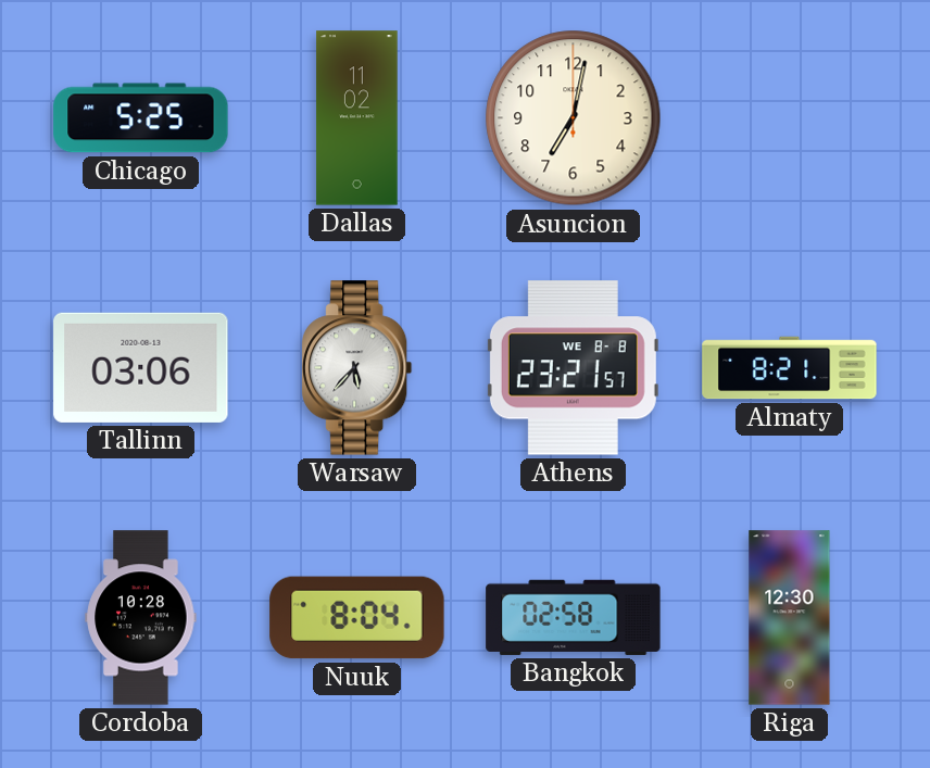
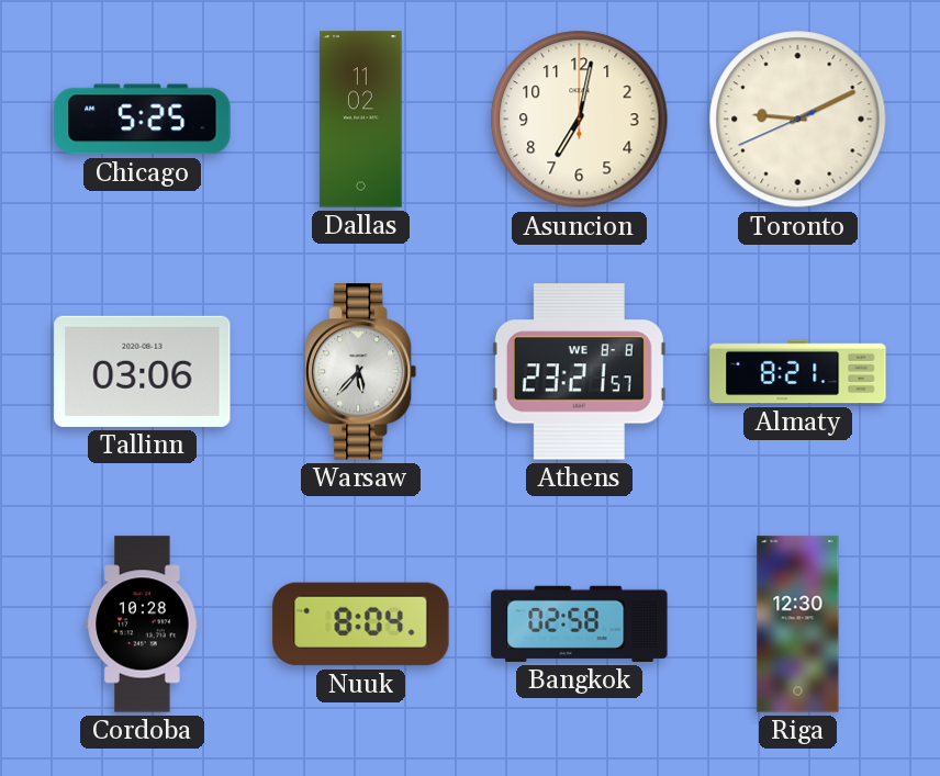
Toronto: none -> 9:10 (798, 120)
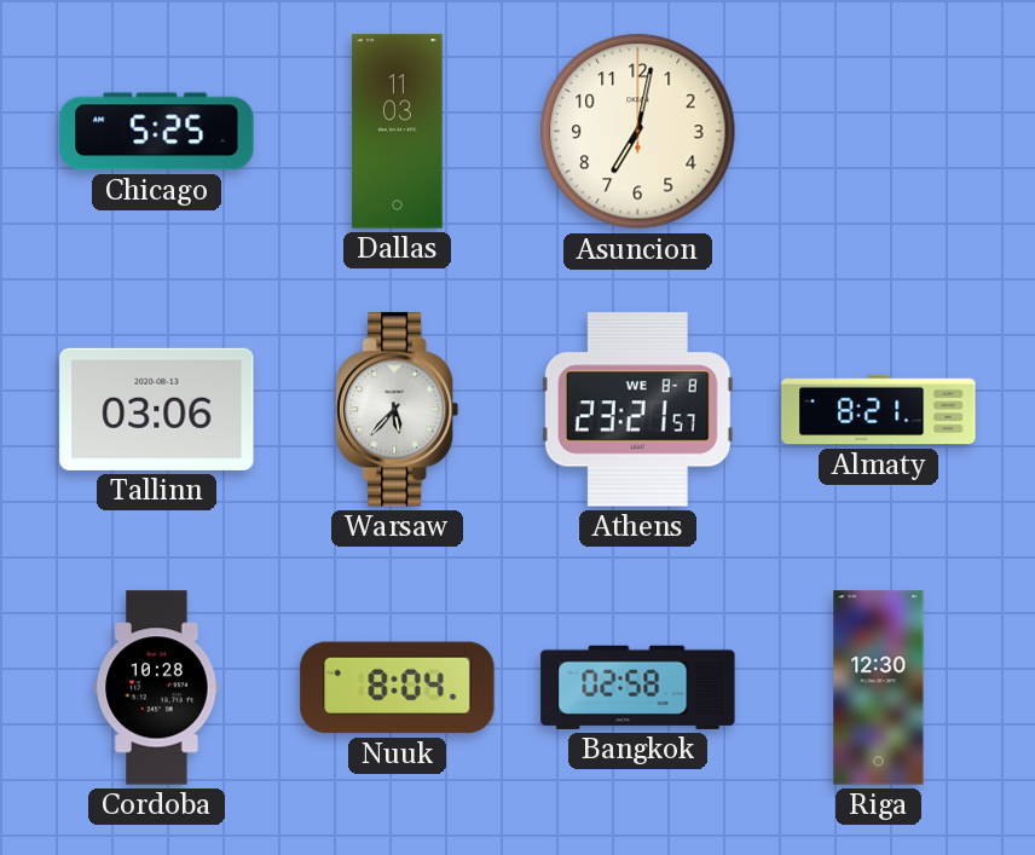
Dallas: 11:02 -> 11:03 (398, 132)
Toronto: 9:10 -> none (798, 120)
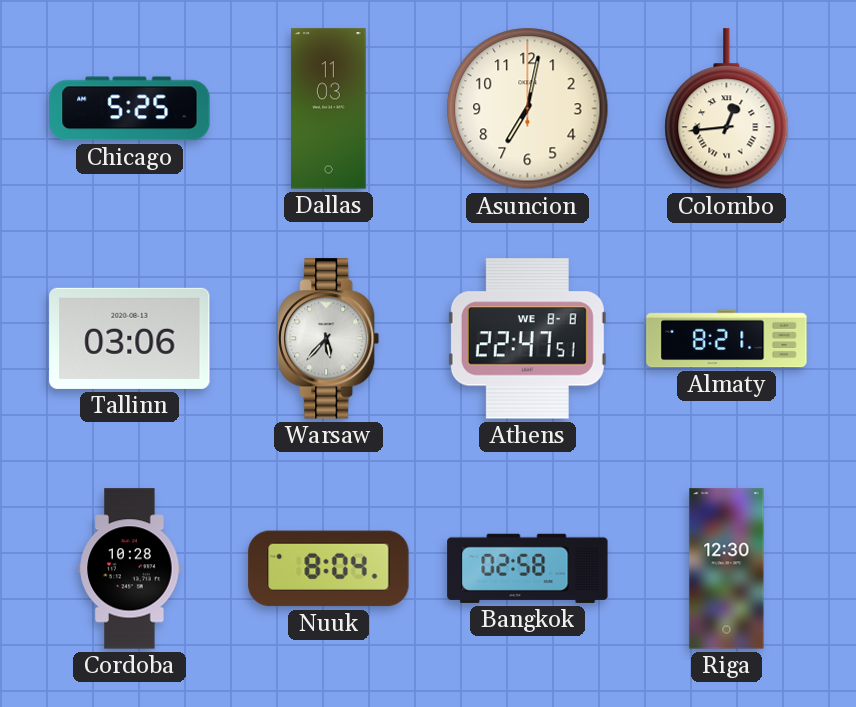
Colombo: none -> 12:44 (727, 109)
Athens: 23:21 -> 22:47 (527, 339)
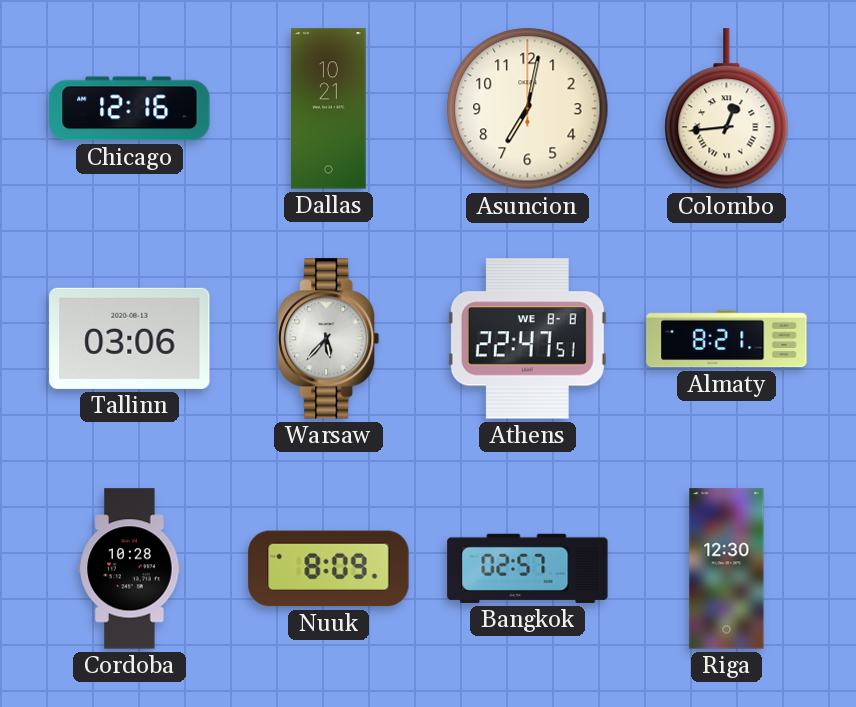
Chicago: 5:25 -> 12:16 (130, 109)
Dallas: 11:03 -> 10:21 (329, 109)
Nuuk: 8:04 -> 8:09 (329, 569)
Bangkok: 02:58 -> 02:57 (528, 568)
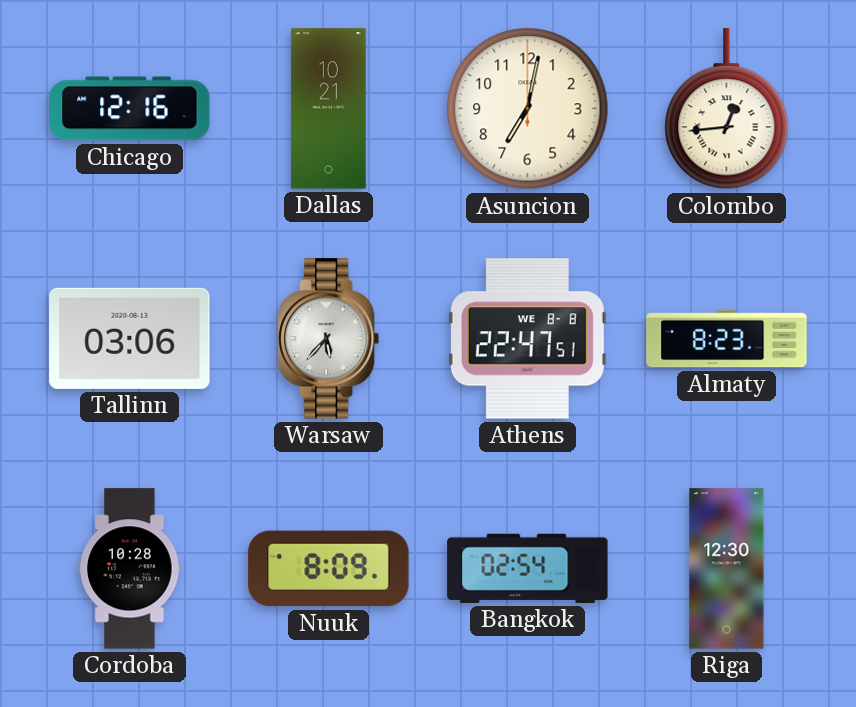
Almaty: 8:21 -> 8:23 (727, 339)
Bangkok: 02:57 -> 02:54 (528, 568)
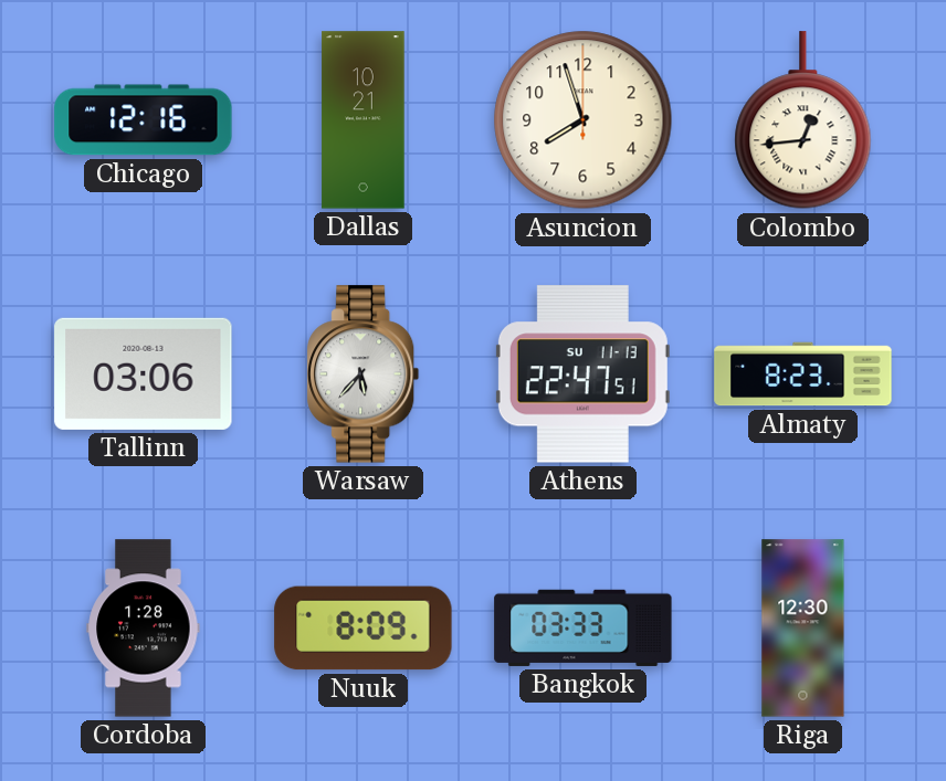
Asuncion: 7:02 -> 7:57 (584, 120)
Athens date: WE 8-8 -> SU 11-13 (582, 374)
Cordoba: 10:28 -> 1:28 (144, 629)
Bangkok: 02:54 -> 03:33 (584, 627)
